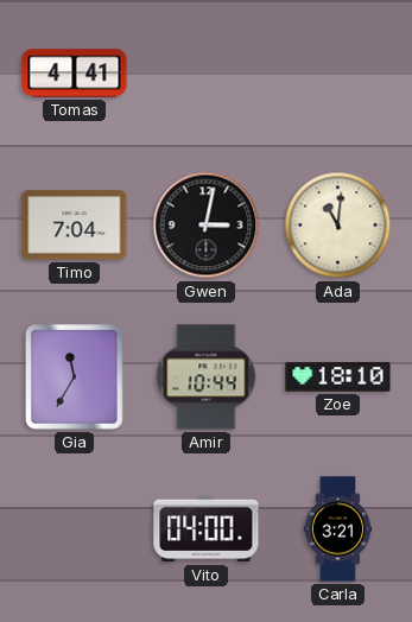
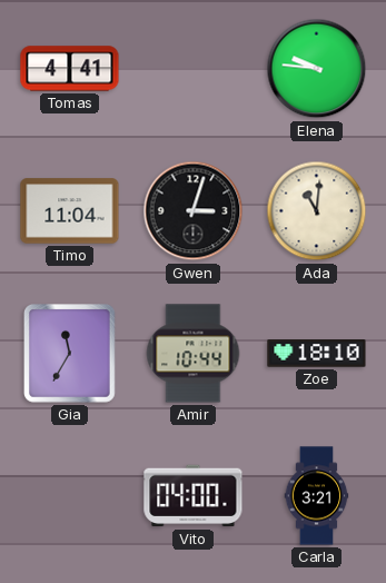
Elena: none -> 9:46 (317, 69)
Timo: 7:04 -> 11:04 (70, 211)
Gwen: 3:02 -> 3:03 (194, 211)
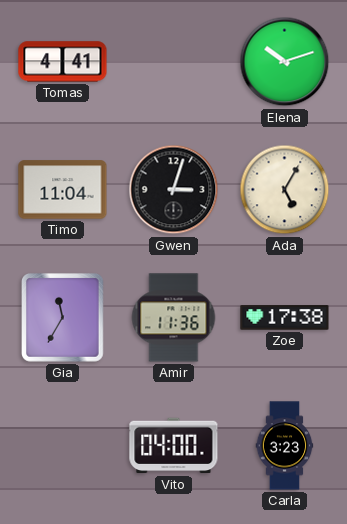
Elena: 9:46 -> 10:12 (285, 62)
Ada: 11:01 -> 5:05 (285, 190)
Amir: 10:44 -> 11:36 (174, 318)
Zoe: 18:10 -> 17:38 (285, 318)
Carla: 3:21 -> 3:23 (285, 446)
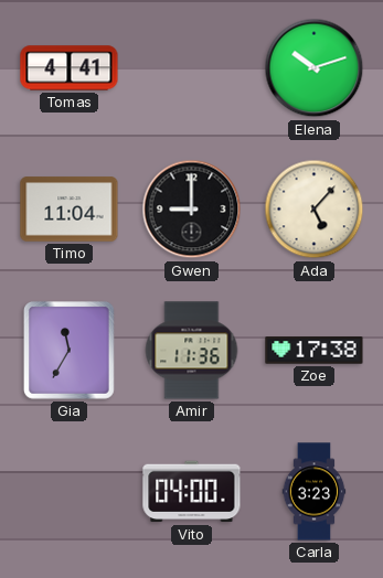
Gwen: 3:03 -> 9:00 (192, 210)
Ada: 5:05 -> 5:07 (315, 210)
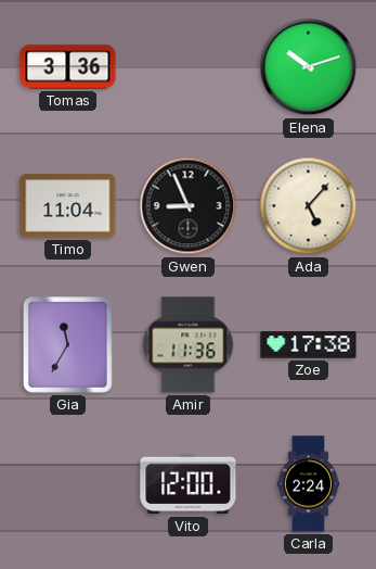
Tomas: 4:41 -> 3:36 (68, 67)
Gwen: 9:00 -> 8:56 (189, 206)
Vito: 04:00 -> 12:00 (189, 484)
Carla: 3:23 -> 2:24 (309, 484)
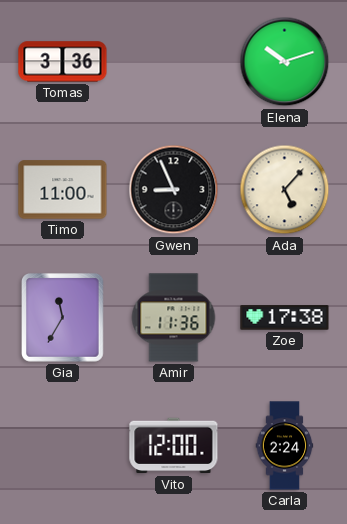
Timo: 11:04 -> 11:00 (63, 190)
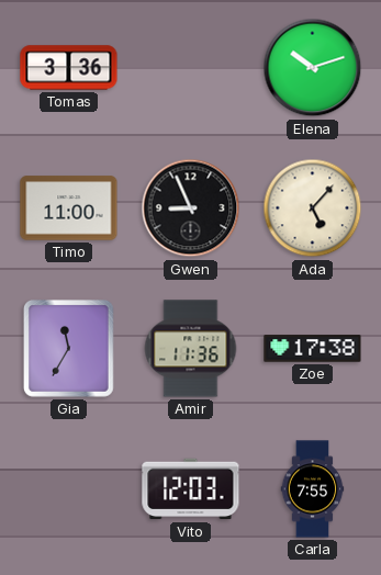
Vito: 12:00 -> 12:03 (191, 489)
Carla: 2:24 -> 7:55 (313, 489)
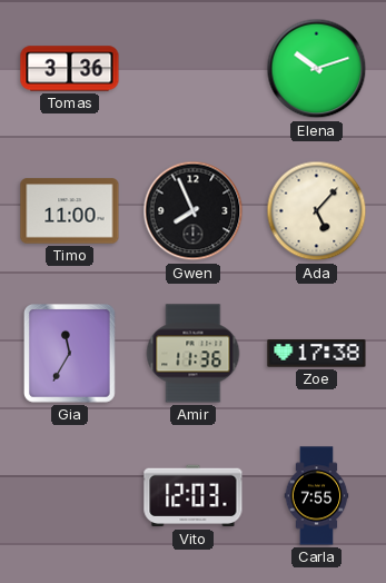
Gwen: 8:56 -> 7:56 (194, 211)
